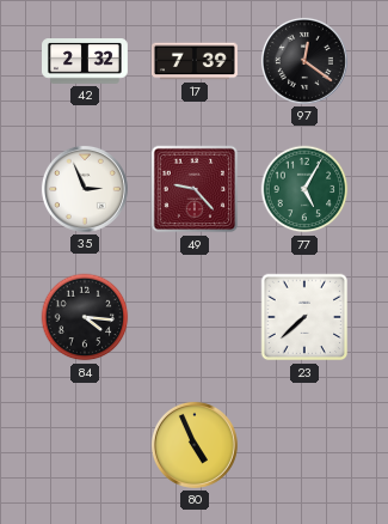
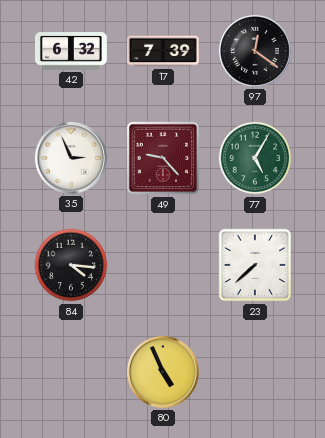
42: 2:32 -> 6:32 (72, 51)
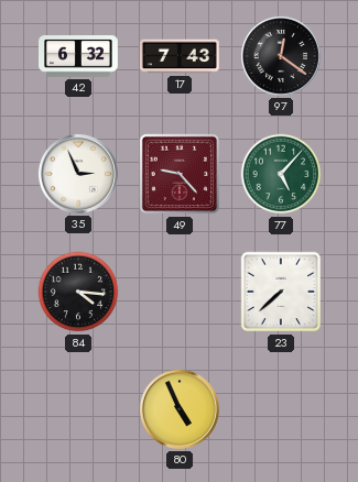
17: 7:39 -> 7:43 (180, 56)
77: 5:05 -> 5:07 (281, 174)
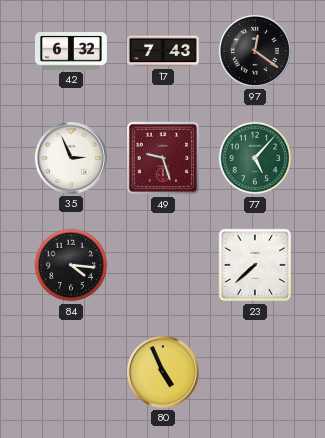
49: 9:23 -> 9:27 (163, 158)
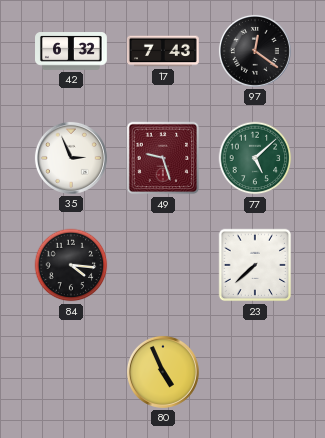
77: 5:07 -> 5:08 (255, 158)
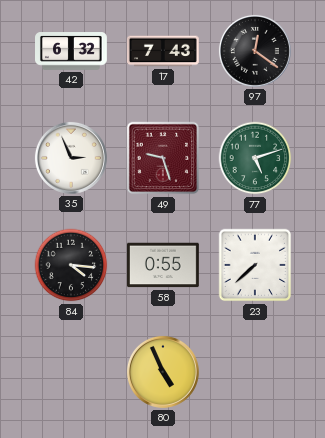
77: 5:08 -> 5:12 (255, 158)
58: none -> 0:55 (163, 265)
